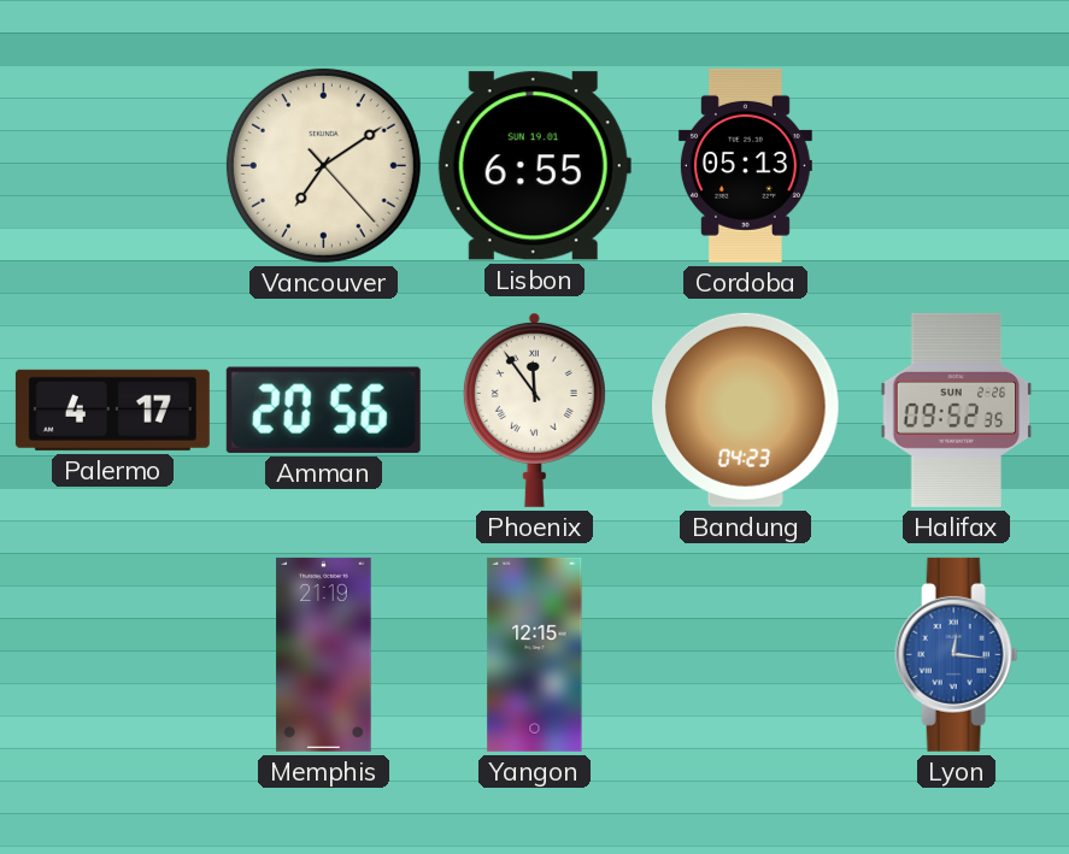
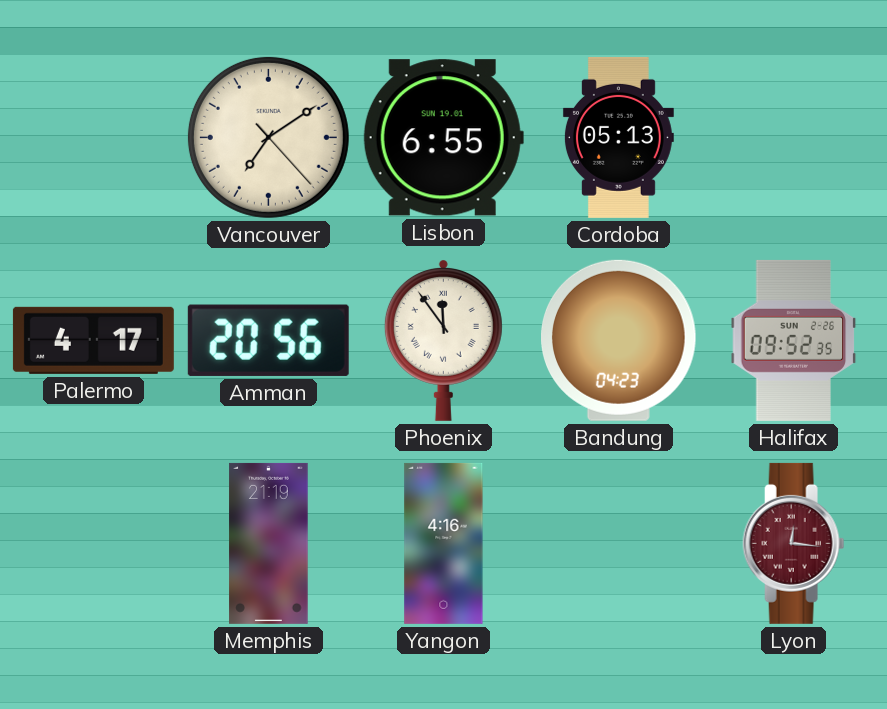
Yangon: 12:15 -> 4:16 (444, 543)
Lyon dial: blue -> burgundy (794, 543)
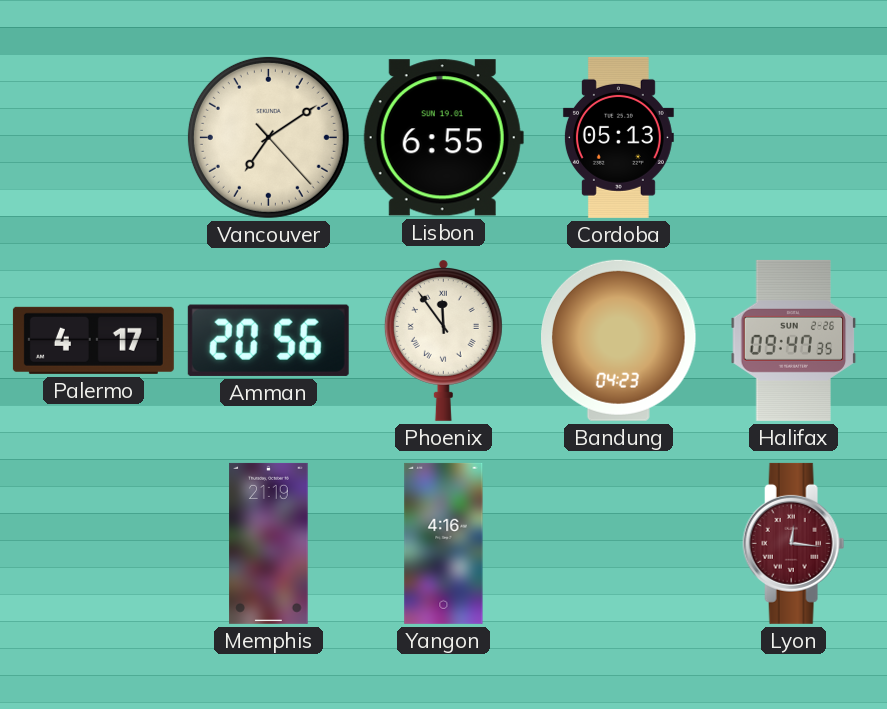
Halifax: 09:52 -> 09:47 (794, 340)
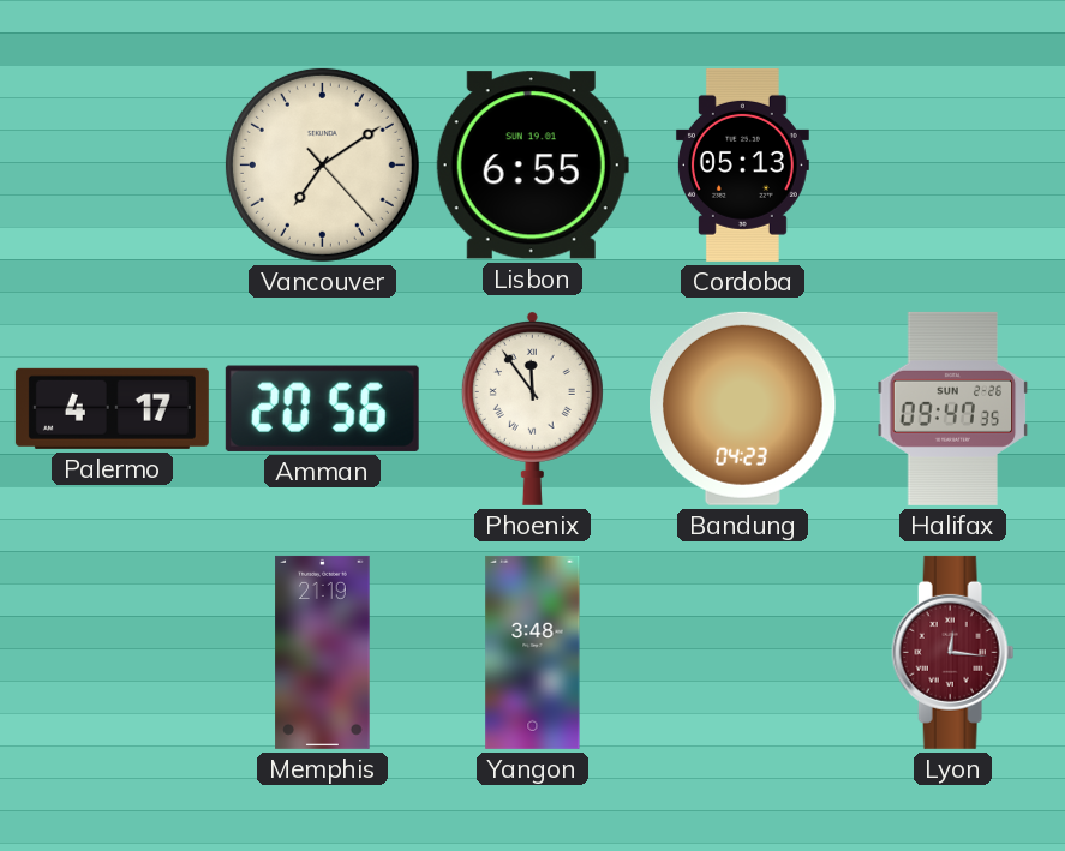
Yangon: 4:16 -> 3:48 (533, 652)
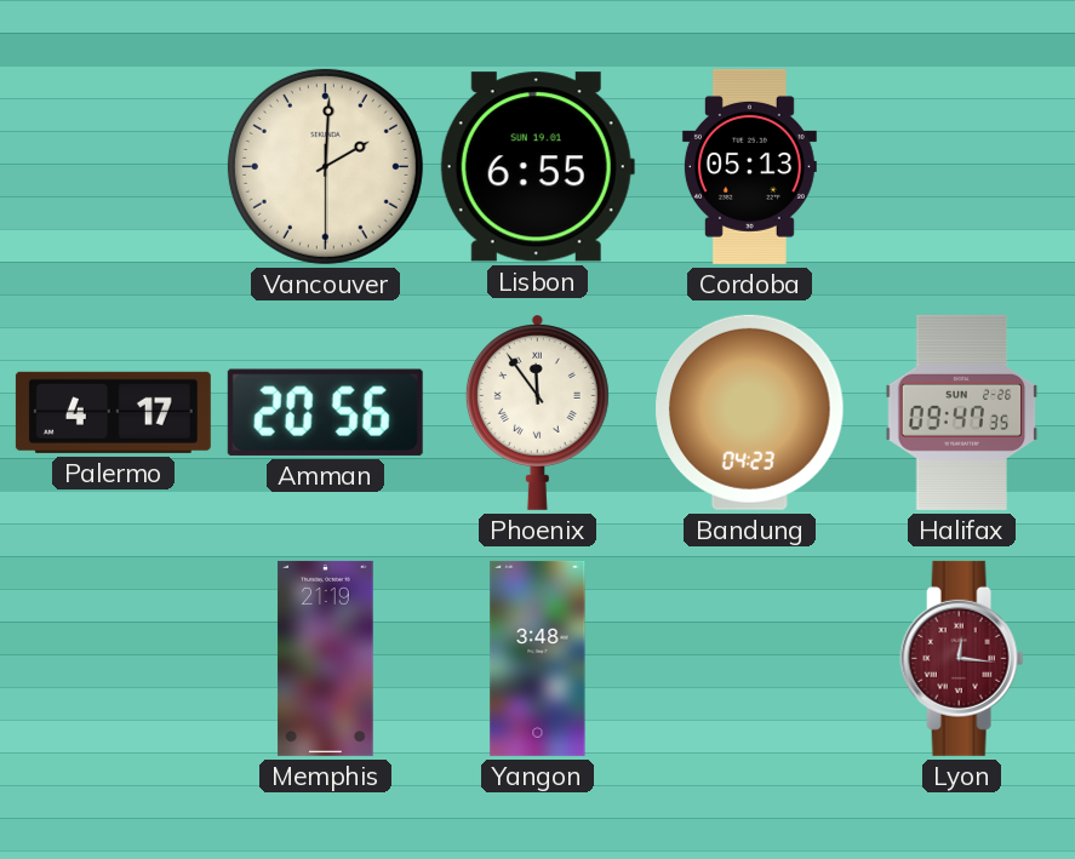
Vancouver: 7:09 -> 2:00 (325, 166)
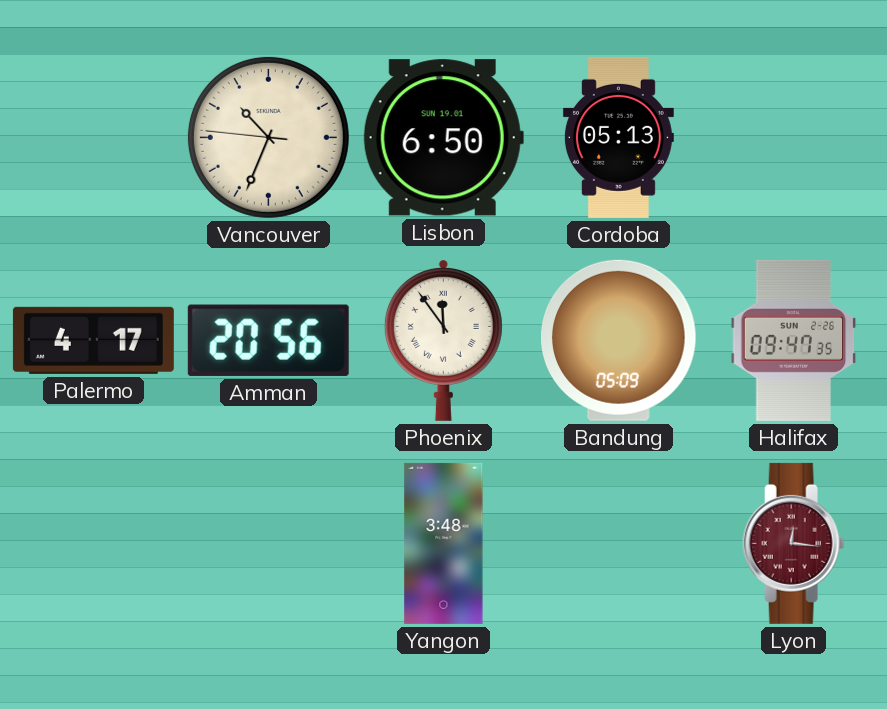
Vancouver: 2:00 -> 10:33 (268, 137)
Lisbon: 6:55 -> 6:50 (443, 138)
Bandung: 04:23 -> 05:09 (619, 340)
Memphis: 21:19 -> none (326, 658)
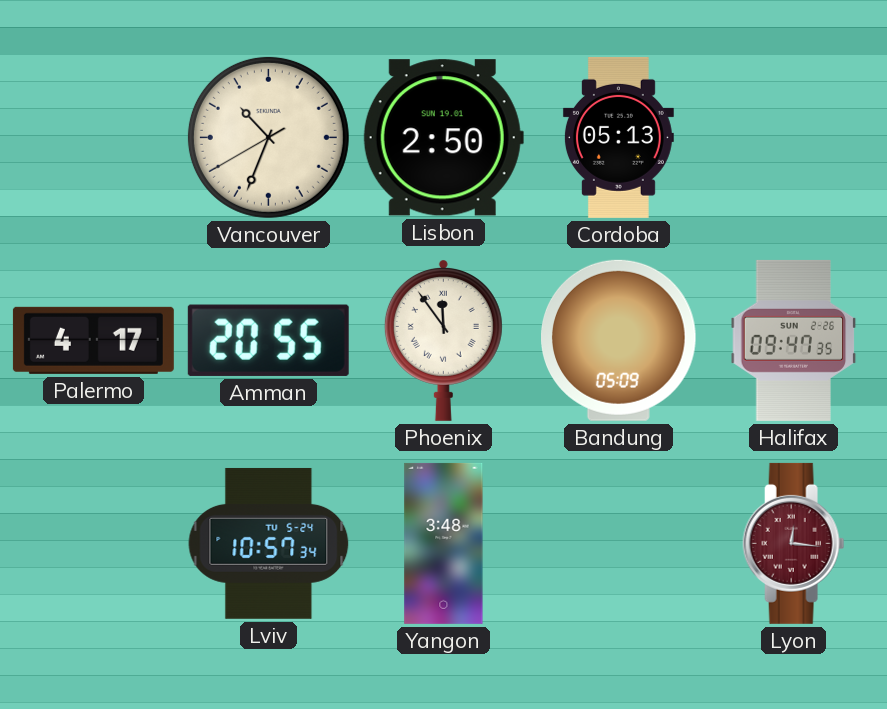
Vancouver: 10:33:46 -> 10:33:40 (268, 137)
Lisbon: 6:50 -> 2:50 (443, 138)
Amman: 20:56 -> 20:55 (268, 340)
Lviv: none -> 10:57 (269, 543)
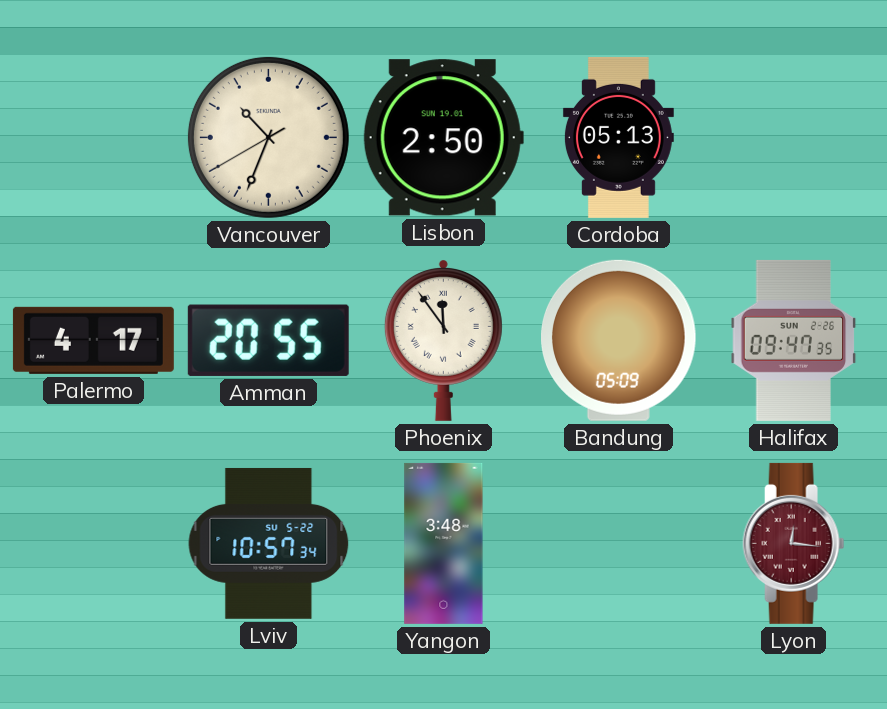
Lviv date: TU 5-24 -> SU 5-22 (269, 543)
